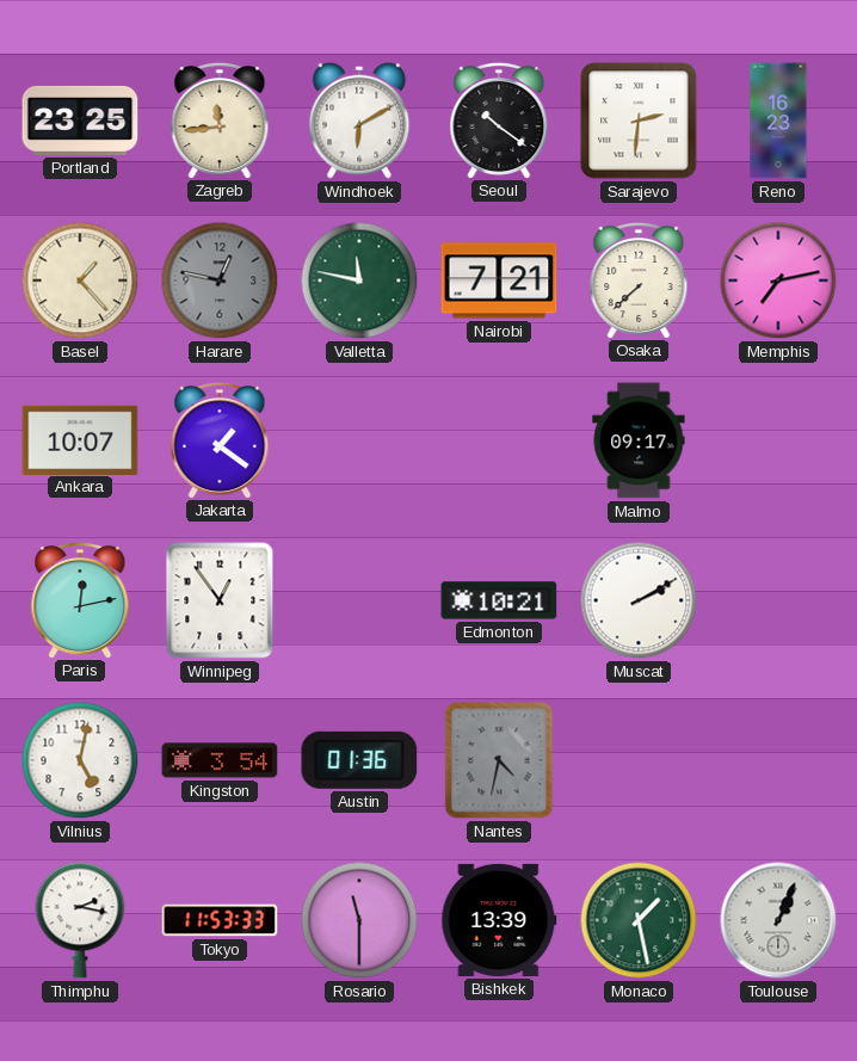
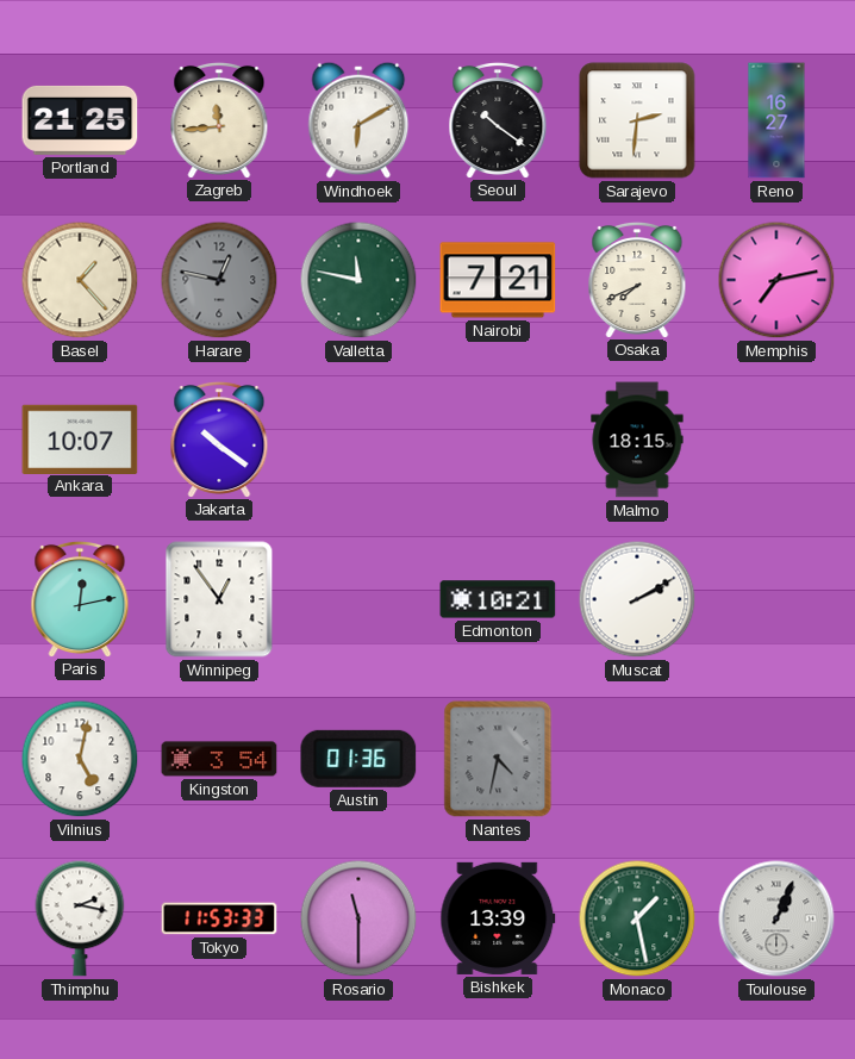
Portland: 23:25 -> 21:25 (80, 120)
Reno: 16:23 -> 16:27 (776, 120)
Osaka: 7:38 -> 7:41 (637, 279)
Jakarta: 1:21 -> 10:21 (219, 438)
Malmo: 09:17 -> 18:15 (637, 440)
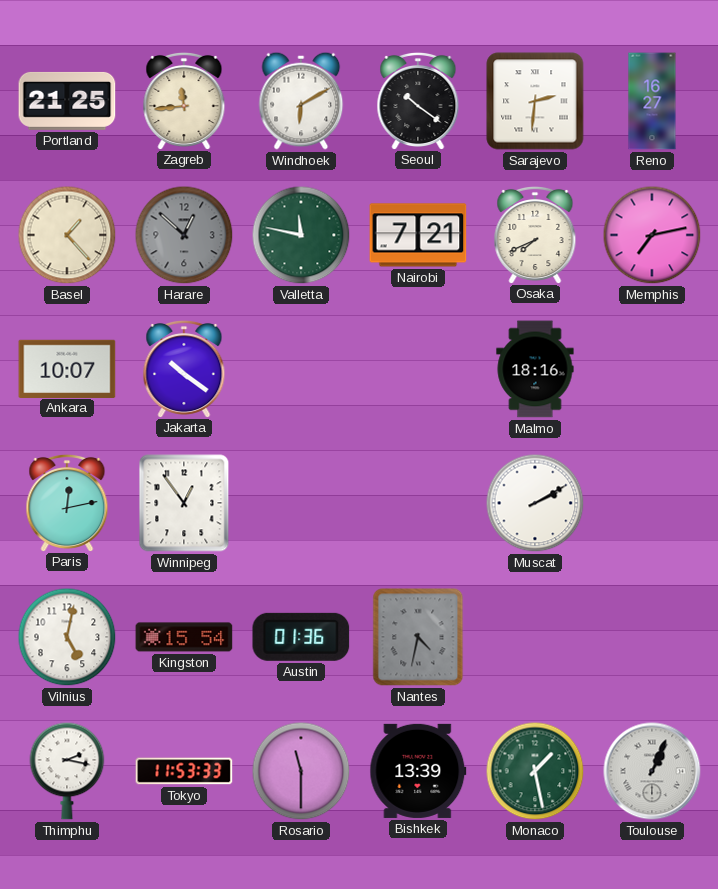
Harare: 12:47 -> 12:52 (184, 235)
Malmo: 18:15 -> 18:16 (535, 369)
Edmonton: 10:21 -> none (498, 599)
Kingston: 3:54 -> 15:54 (184, 637)
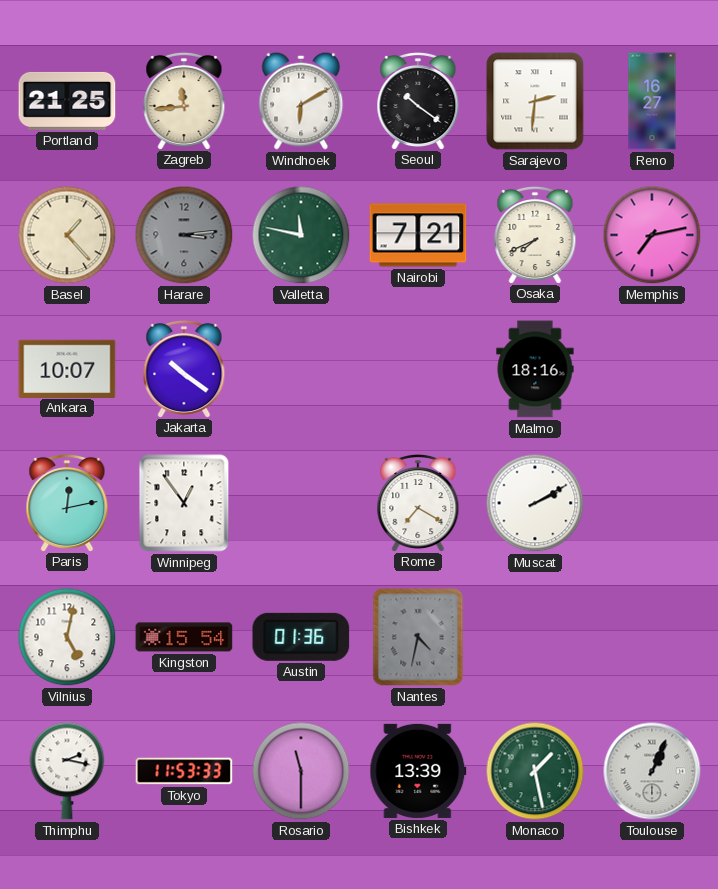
Harare: 12:52 -> 3:14 (184, 235)
Rome: none -> 7:20 (418, 502)
